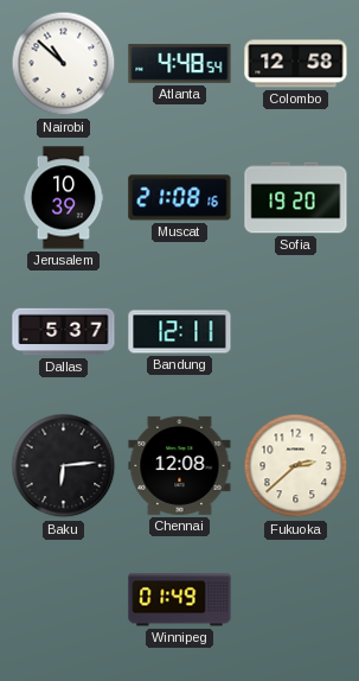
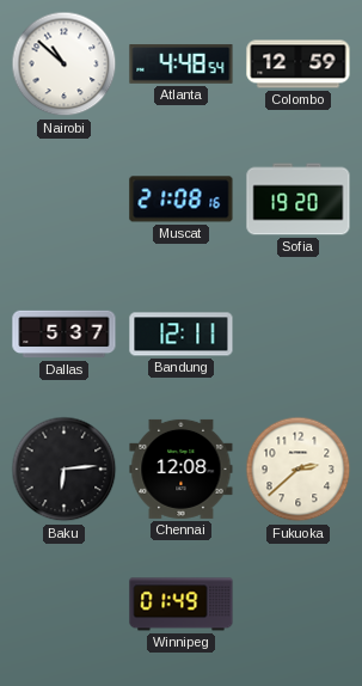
Colombo: 12:58 -> 12:59 (299, 65)
Jerusalem: 10:39 -> none (64, 198)
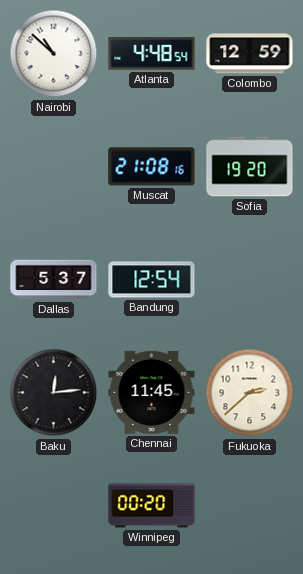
Bandung: 12:11 -> 12:54 (152, 280)
Baku: 6:14 -> 12:14 (54, 393)
Chennai: 12:08 -> 11:45 (152, 392)
Winnipeg: 01:49 -> 00:20 (152, 506)
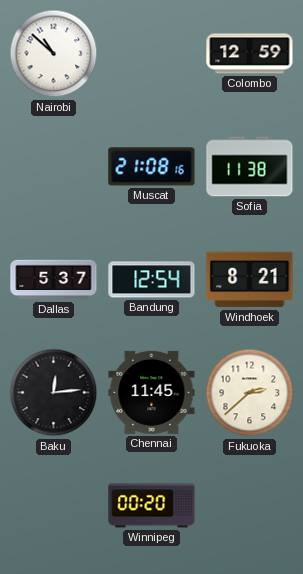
Atlanta: 4:48 -> none (152, 54)
Sofia: 19:20 -> 11:38 (250, 167)
Windhoek: none -> 8:21 (250, 280)
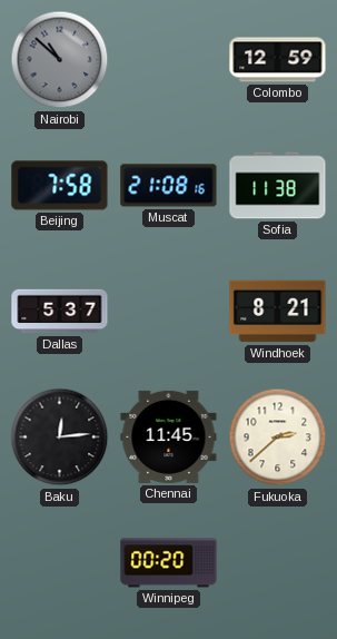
Nairobi dial: white -> grey (60, 60)
Beijing: none -> 7:58 (60, 186)
Bandung: 12:54 -> none (152, 280)
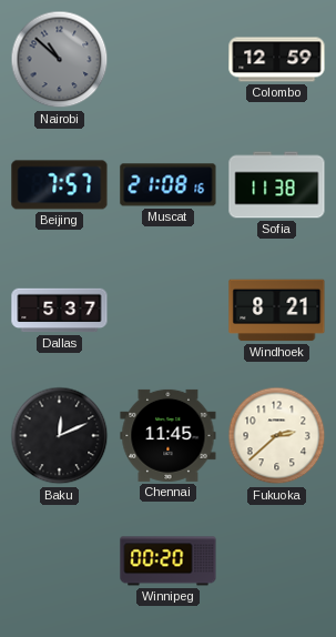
Beijing: 7:58 -> 7:57 (60, 185)
Baku: 12:14 -> 12:11 (60, 436)
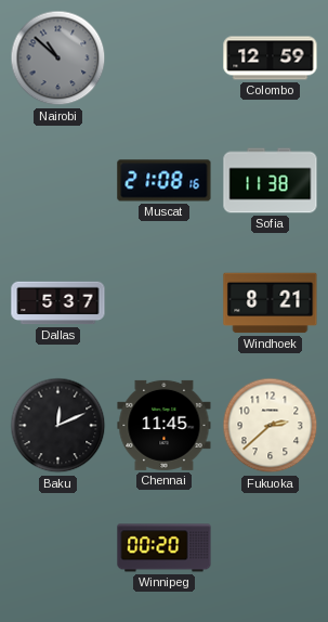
Beijing: 7:57 -> none (60, 185)
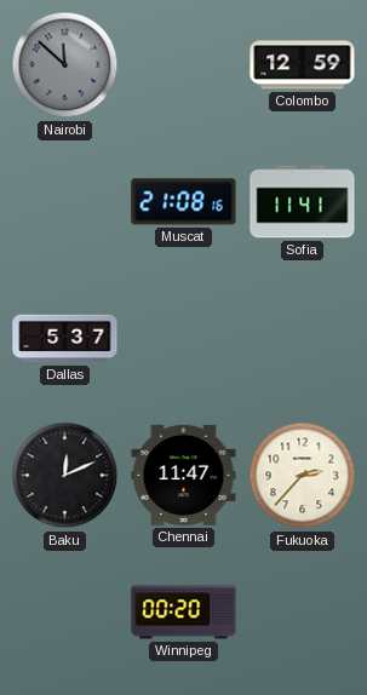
Nairobi: 10:52 -> 11:52 (65, 65)
Sofia: 11:38 -> 11:41 (303, 202)
Windhoek: 8:21 -> none (271, 303)
Chennai: 11:45 -> 11:47 (184, 475)
Fukuoka: 2:38 -> 2:37 (303, 476)
